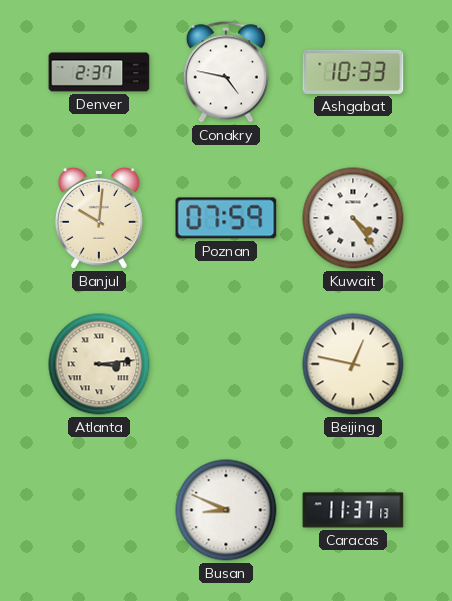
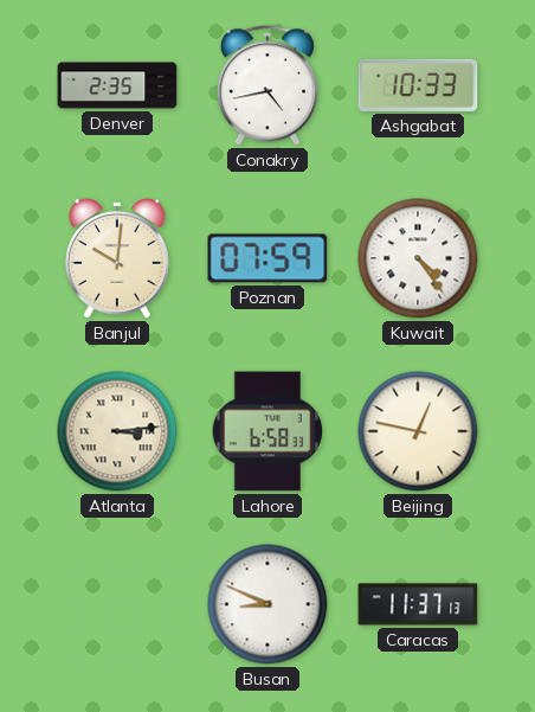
Denver: 2:37 -> 2:35 (117, 85)
Conakry: 4:47 -> 4:43 (267, 85)
Lahore: none -> 6:58 (267, 431)
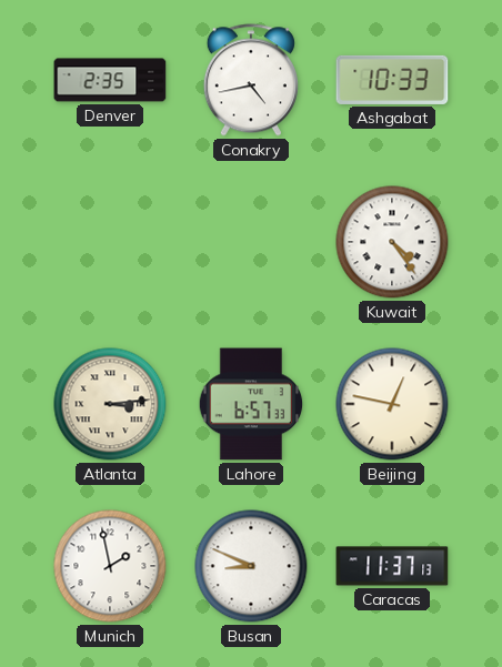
Banjul: 10:01 -> none (117, 258)
Poznan: 07:59 -> none (267, 258)
Lahore: 6:58 -> 6:57 (251, 404)
Munich: none -> 1:58 (110, 566)
